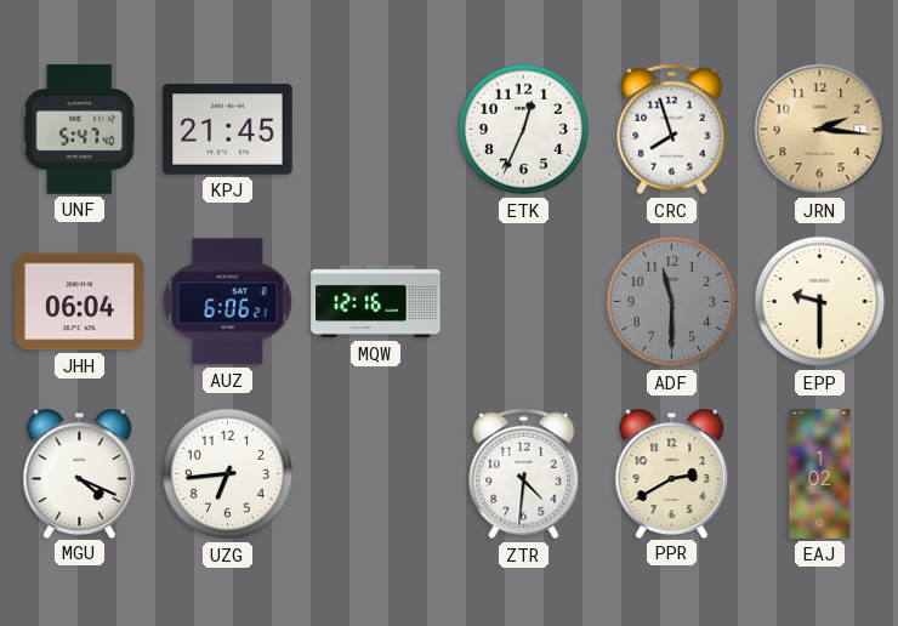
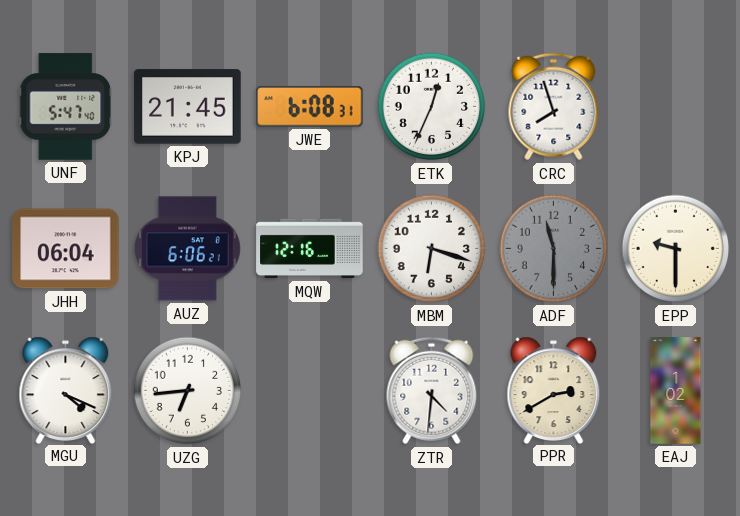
JWE: none -> 6:08 (310, 107)
JRN: 2:16 -> none (820, 130)
MBM: none -> 6:18 (432, 249)
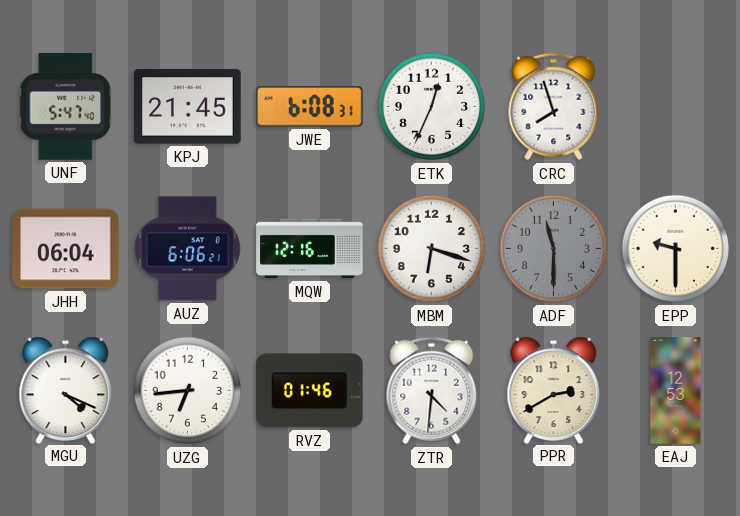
RVZ: none -> 01:46 (310, 391)
EAJ: 1:02 -> 12:53 (676, 391)
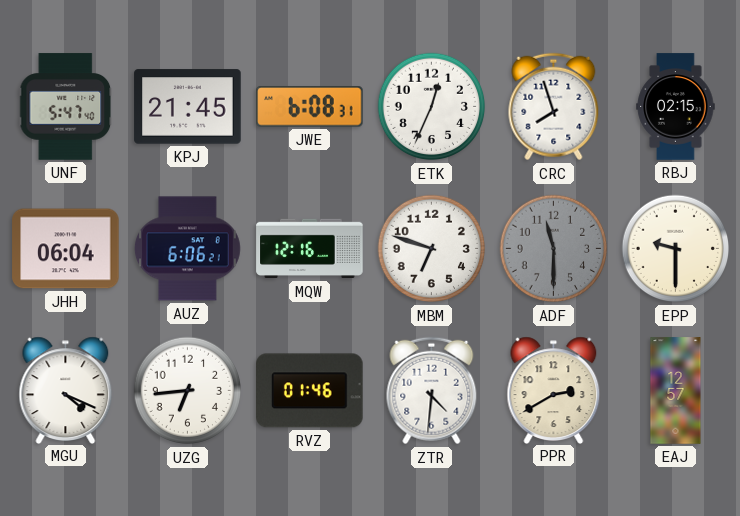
RBJ: none -> 02:15 (676, 107)
MBM: 6:18 -> 6:48 (432, 249)
EAJ: 12:53 -> 12:57 (676, 391)
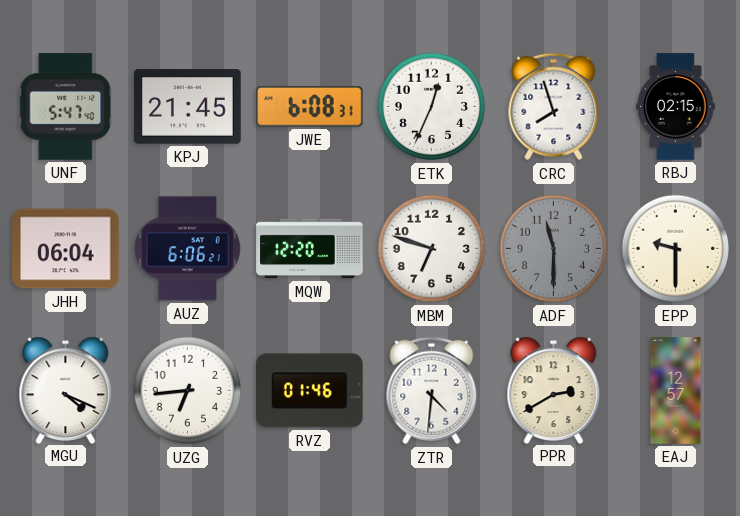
MQW: 12:16 -> 12:20 (310, 249)
